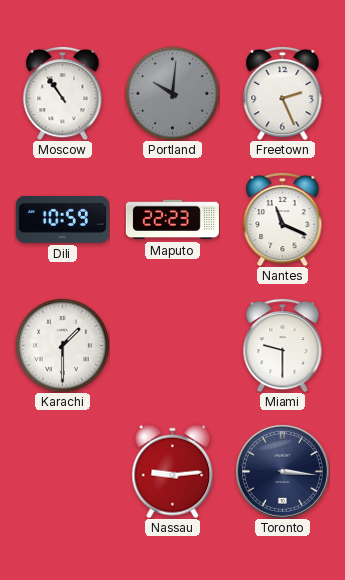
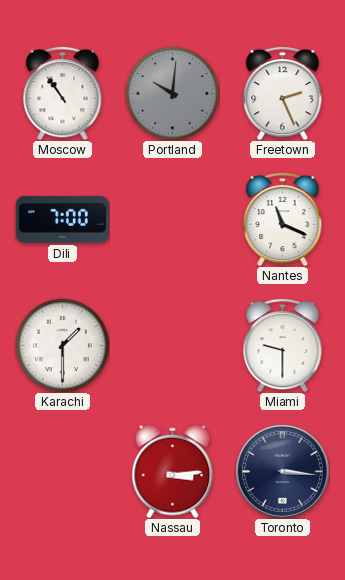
Dili: 10:59 -> 7:00 (62, 219)
Maputo: 22:23 -> none (172, 220)
Nassau: 9:14 -> 3:14 (173, 471)
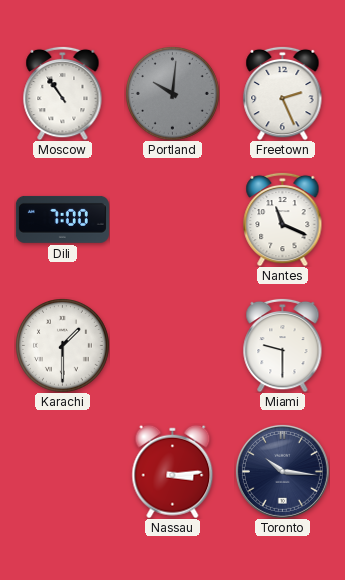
Toronto: 3:16 -> 10:16 (282, 471)
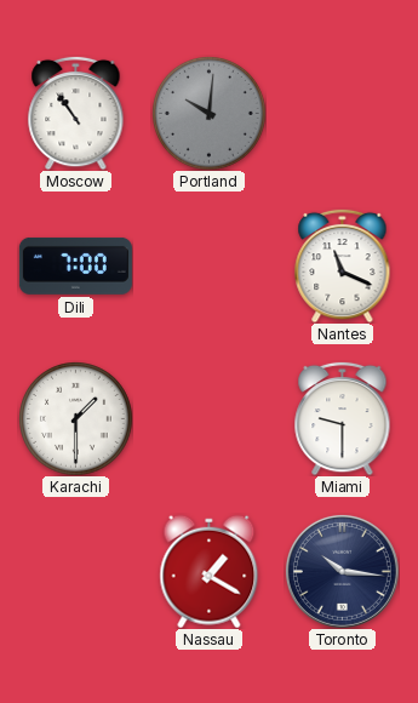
Freetown: 2:26 -> none (283, 93)
Nassau: 3:14 -> 1:20 (210, 571)
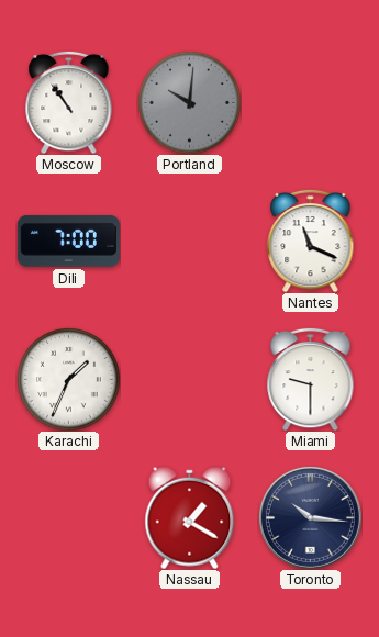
Karachi: 1:30 -> 1:34 (69, 380)
